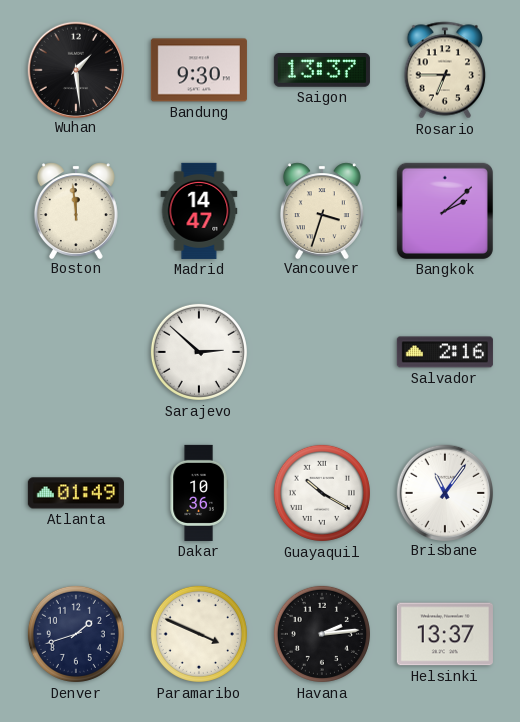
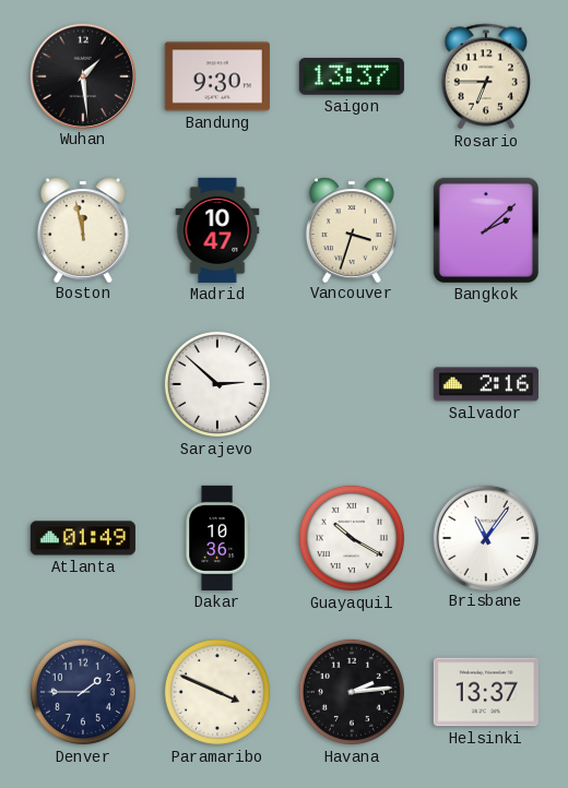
Boston: 11:59 -> 11:58 (83, 229)
Madrid: 14:47 -> 10:47 (217, 230)
Denver: 1:42 -> 1:45 (83, 692)
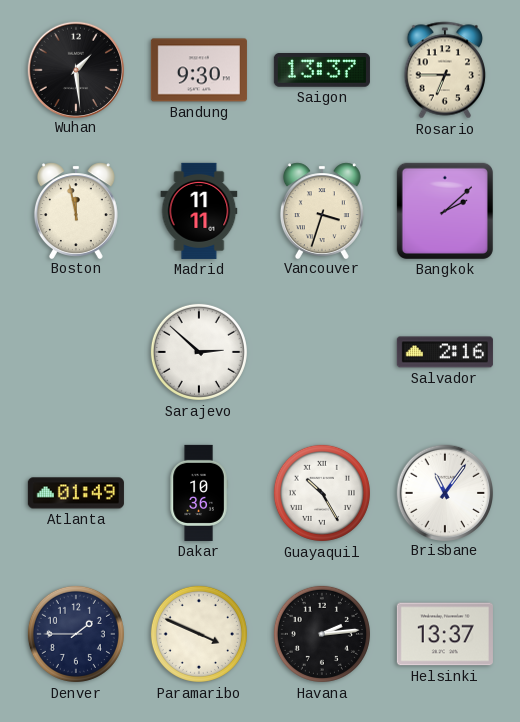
Madrid: 10:47 -> 11:11 (199, 211)
Guayaquil: 10:20 -> 10:25 (322, 493)
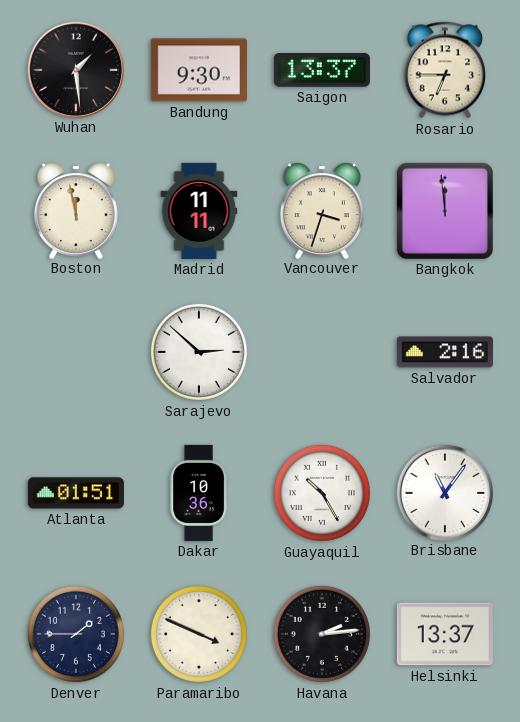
Bangkok: 2:08 -> 11:59 (445, 211)
Atlanta: 01:49 -> 01:51 (76, 493)
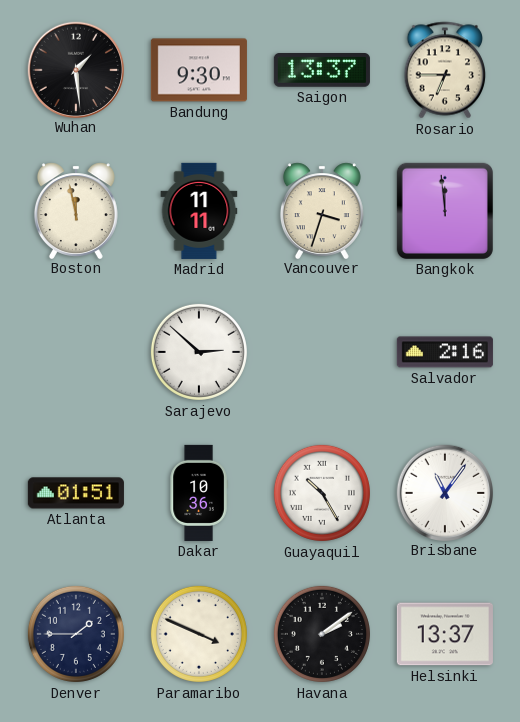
Havana: 2:14 -> 2:09 (322, 634)
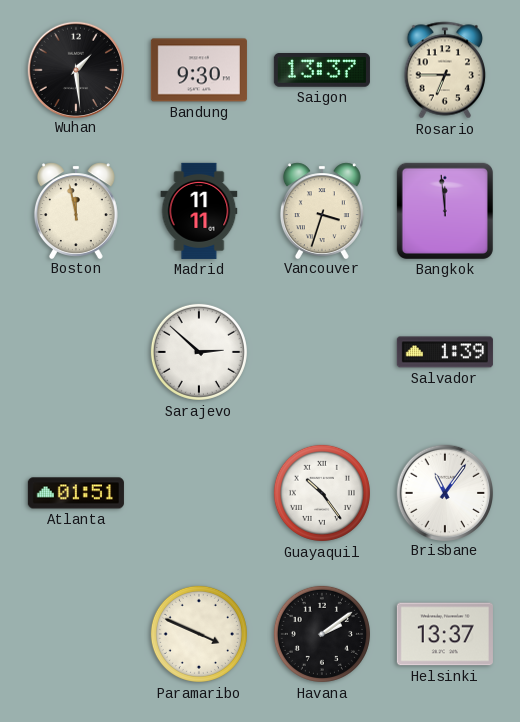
Salvador: 2:16 -> 1:39 (445, 352)
Dakar: 10:36 -> none (199, 493)
Guayaquil: 10:25 -> 10:24 (322, 493)
Denver: 1:45 -> none (76, 634)
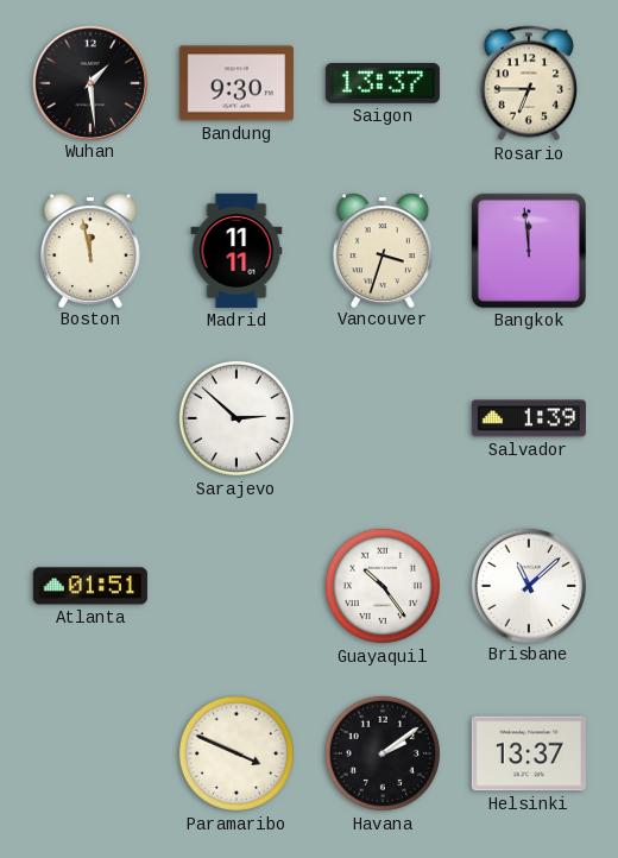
Brisbane: 11:06 -> 11:08 (528, 585)
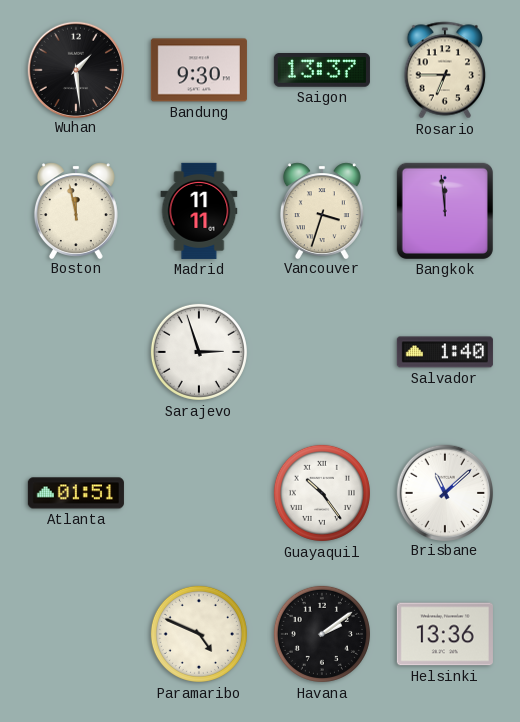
Sarajevo: 2:52 -> 2:57 (199, 352)
Salvador: 1:39 -> 1:40 (445, 352)
Paramaribo: 3:49 -> 4:49 (199, 634)
Helsinki: 13:37 -> 13:36 (445, 634)
